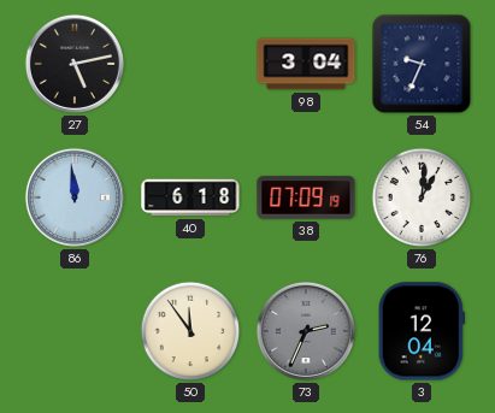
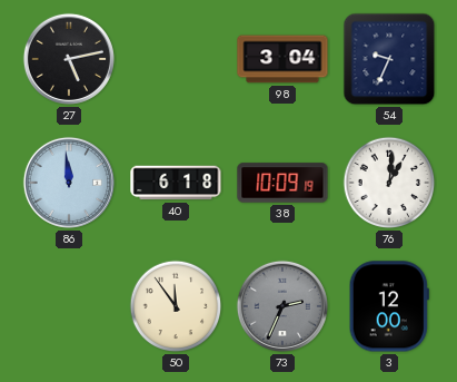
38: 07:09 -> 10:09 (282, 183)
3: 12:04 -> 12:00 (389, 306)
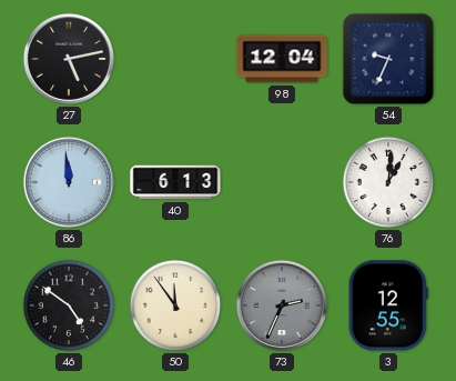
98: 3:04 -> 12:04 (282, 59)
40: 6:18 -> 6:13 (175, 182)
38: 10:09 -> none (282, 183)
46: none -> 4:51 (69, 305)
3: 12:00 -> 12:55 (388, 305)
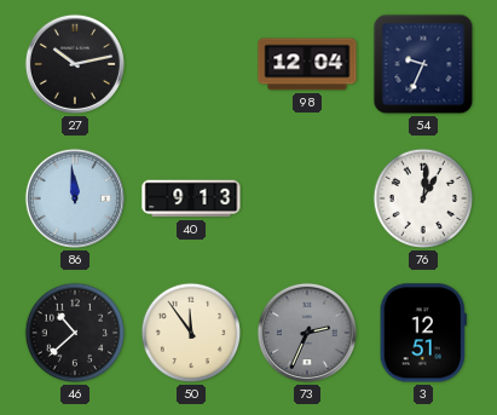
27: 5:13 -> 10:13 (75, 64)
40: 6:13 -> 9:13 (191, 198)
46: 4:51 -> 10:38 (75, 333)
3: 12:55 -> 12:51 (423, 333)
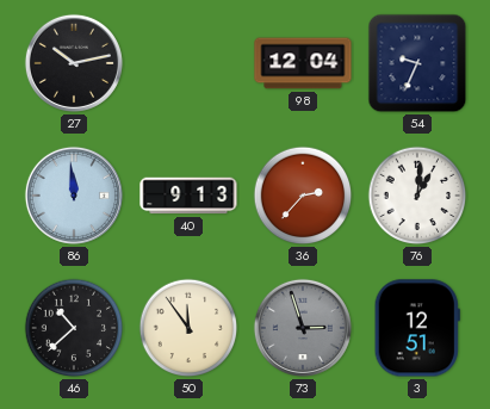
36: none -> 2:37 (303, 196)
73: 2:34 -> 2:57 (303, 328)
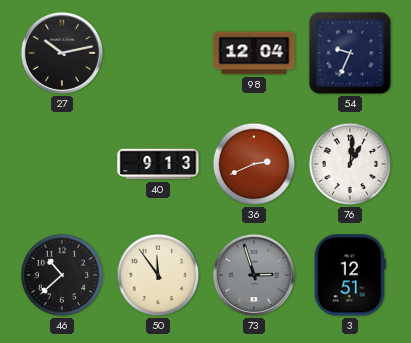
86: 11:59 -> none (74, 196)
36: 2:37 -> 2:41 (254, 164)
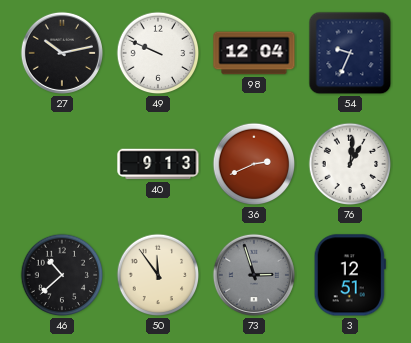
49: none -> 9:49 (158, 53)
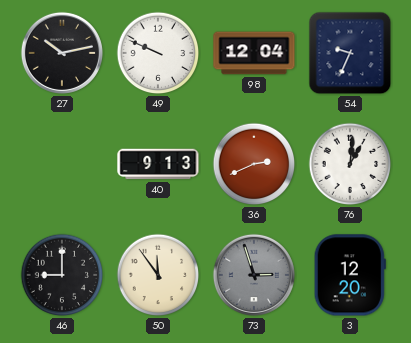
46: 10:38 -> 9:00 (62, 275)
3: 12:51 -> 12:20 (350, 275)
